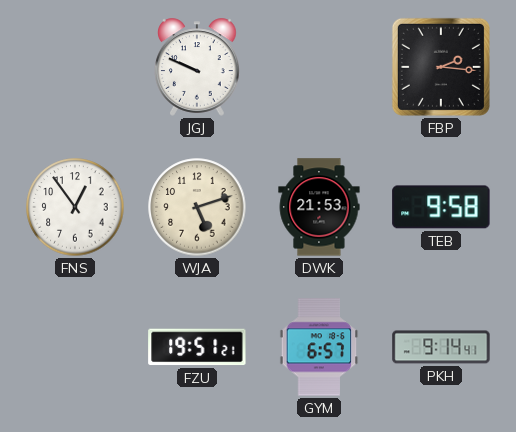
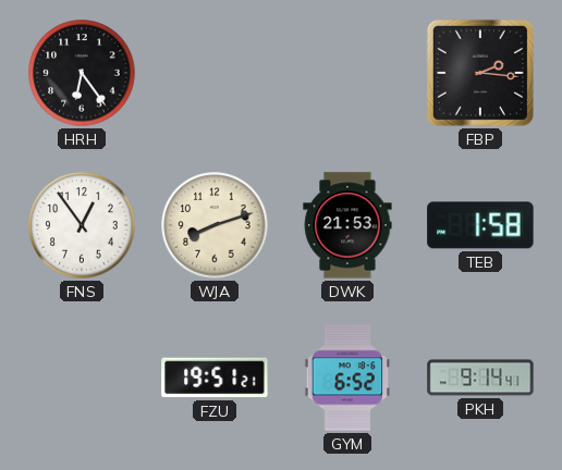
HRH: none -> 6:24 (82, 73)
JGJ: 9:49 -> none (198, 67)
WJA: 5:12 -> 8:12 (215, 225)
TEB: 9:58 -> 1:58 (480, 225)
GYM: 6:57 -> 6:52 (347, 378)
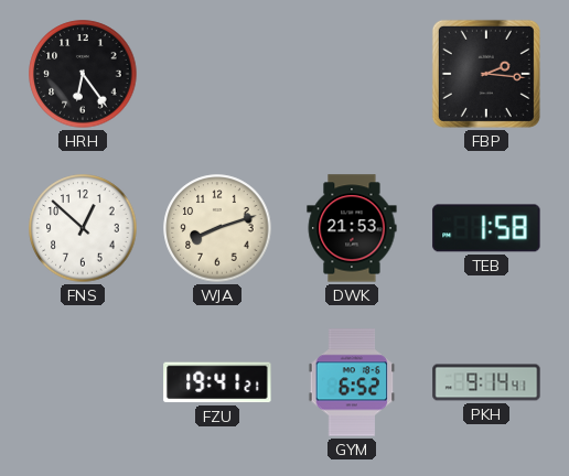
FNS: 12:54 -> 12:52 (83, 228)
FZU: 19:51 -> 19:41 (217, 382)
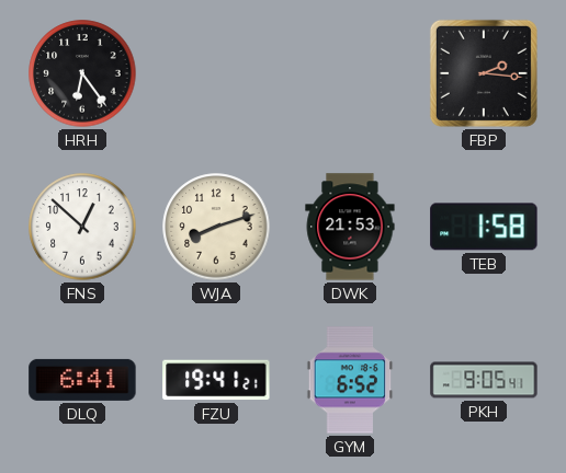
DLQ: none -> 6:41 (82, 380)
PKH: 9:14 -> 9:05 (484, 380)
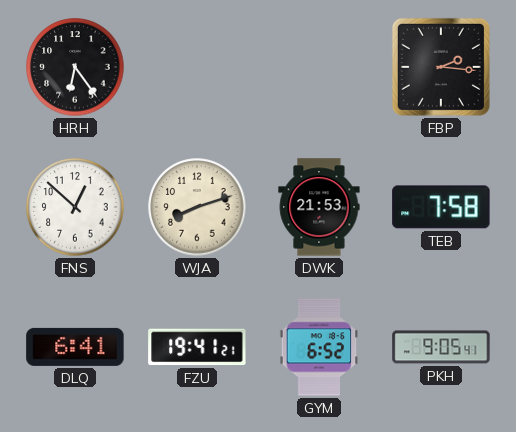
TEB: 1:58 -> 7:58 (441, 207)
